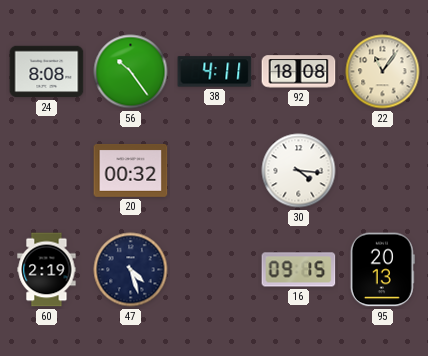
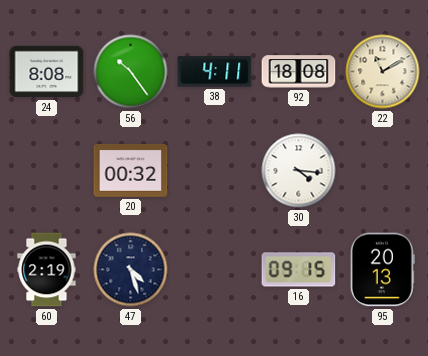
22: 11:06 -> 11:10 (383, 72)
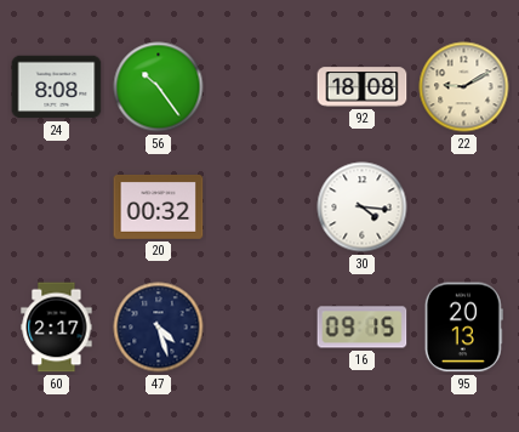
38: 4:11 -> none (215, 72)
22: 11:10 -> 9:10 (464, 87)
60: 2:19 -> 2:17 (57, 328)
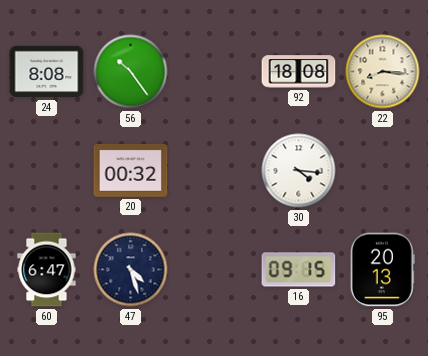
22: 9:10 -> 8:16 (383, 72)
60: 2:17 -> 6:47 (47, 270)
